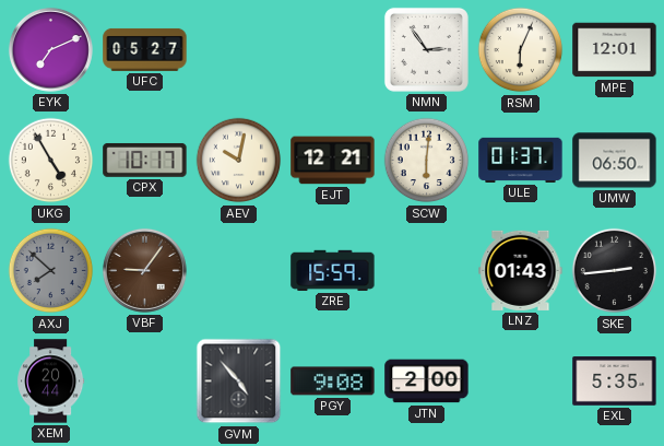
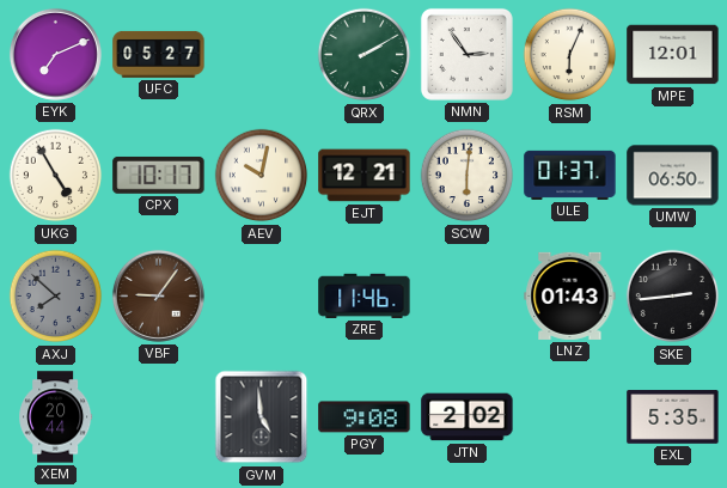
QRX: none -> 2:10 (365, 55)
ZRE: 15:59 -> 11:46 (365, 295)
GVM: 4:53 -> 4:59 (262, 417)
JTN: 2:00 -> 2:02 (468, 417)
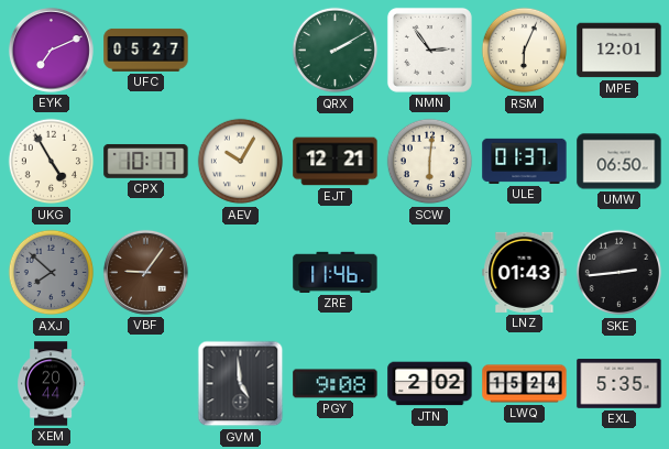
AEV: 10:02 -> 10:05 (241, 162)
LWQ: none -> 15:24 (525, 384)
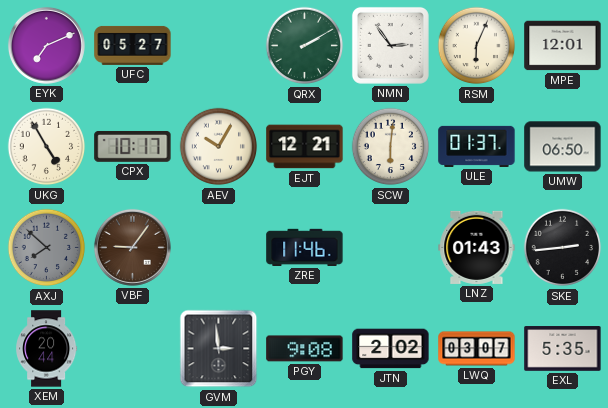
GVM: 4:59 -> 2:59 (219, 349)
LWQ: 15:24 -> 03:07 (477, 349)
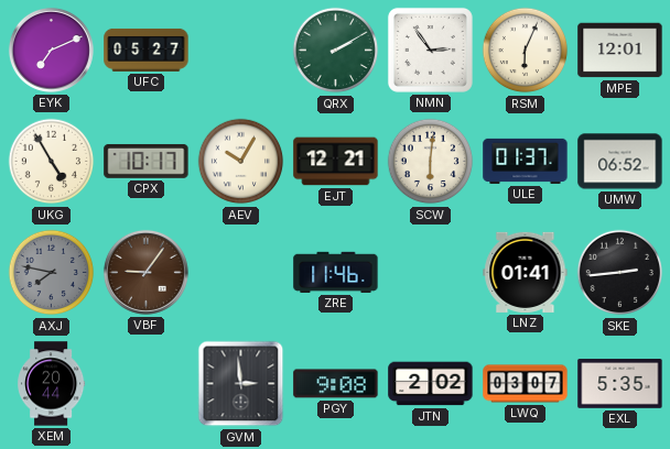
UMW: 06:50 -> 06:52 (620, 162)
AXJ: 7:52 -> 7:47 (52, 273)
LNZ: 01:43 -> 01:41 (526, 272)
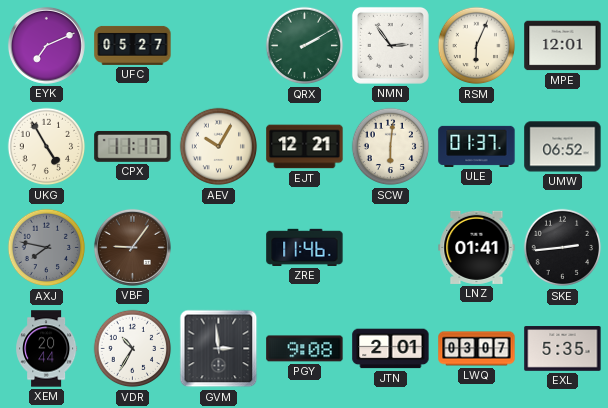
CPX: 10:17 -> 11:17 (133, 147)
VDR: none -> 10:35 (133, 349)
JTN: 2:02 -> 2:01 (391, 349)
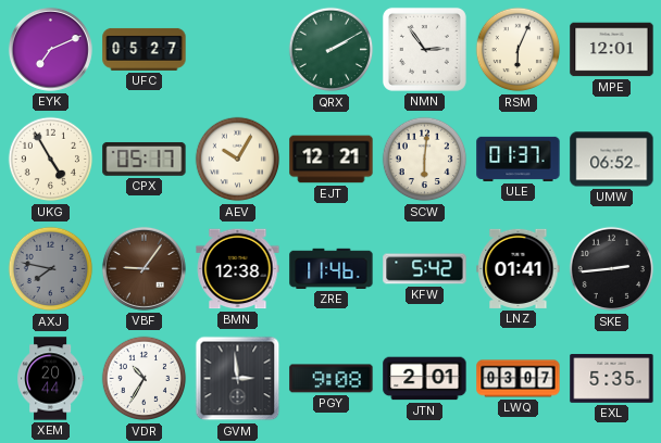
CPX: 11:17 -> 05:17 (145, 160)
BMN: none -> 12:38 (238, 269)
KFW: none -> 5:42 (425, 269)
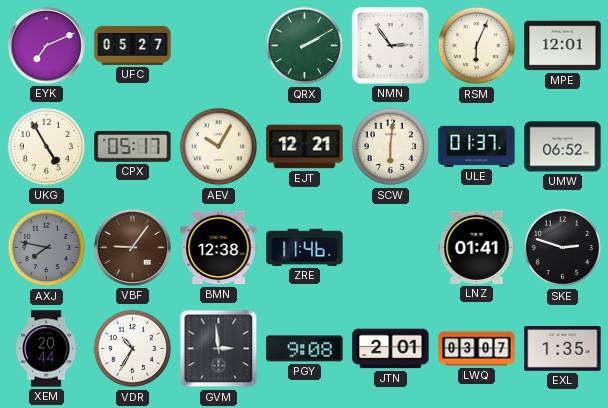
KFW: 5:42 -> none (425, 269)
SKE: 2:44 -> 2:48 (563, 248)
EXL: 5:35 -> 1:35 (563, 349)
